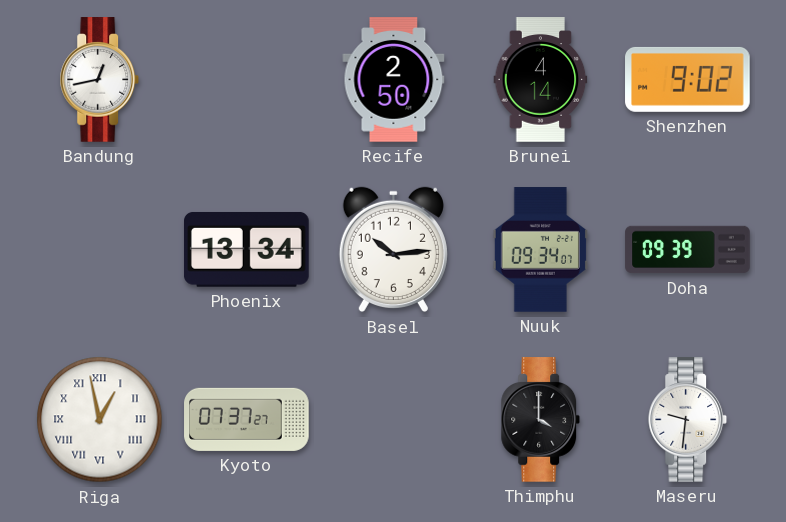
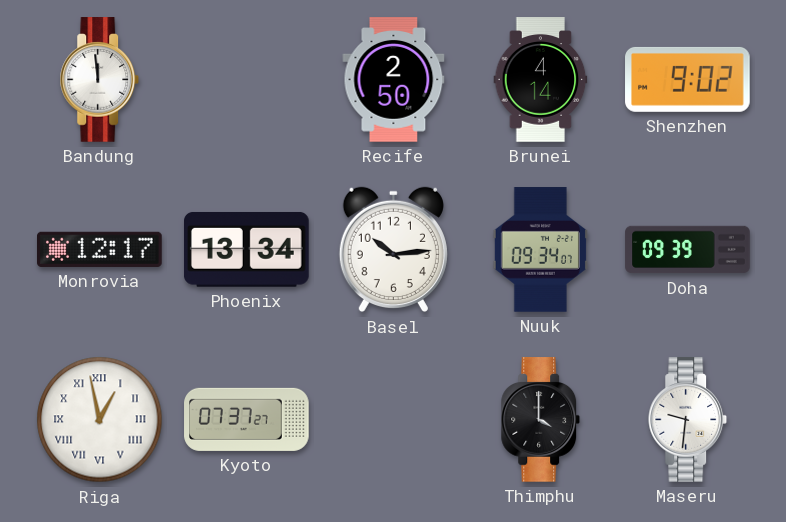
Bandung: 12:43 -> 11:59 (100, 80)
Monrovia: none -> 12:17 (100, 249)
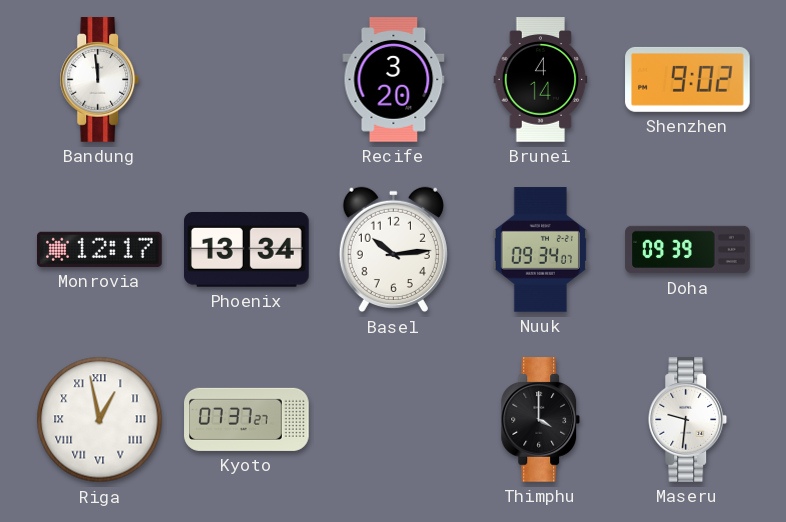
Recife: 2:50 -> 3:20 (394, 80)
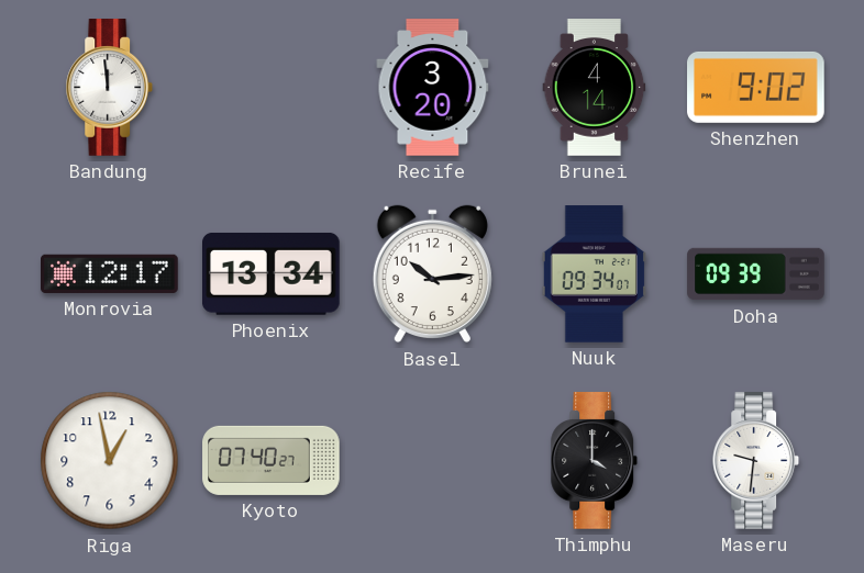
Riga numerals: Roman -> Arabic (110, 461)
Kyoto: 07:37 -> 07:40 (272, 460)
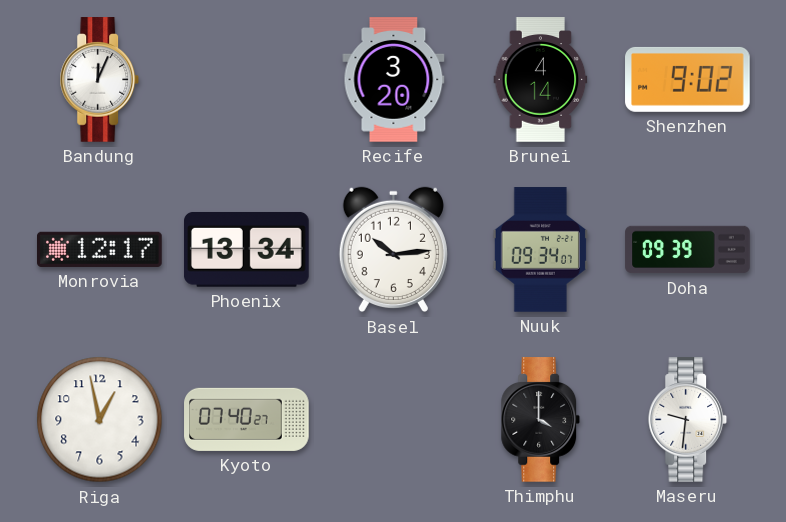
Bandung: 11:59 -> 12:04 (100, 80)
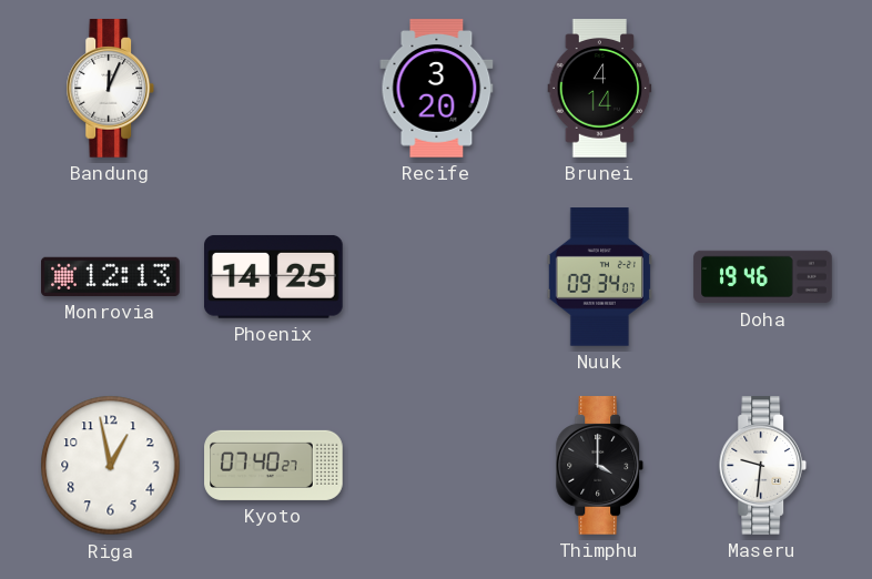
Shenzhen: 9:02 -> none (688, 79)
Monrovia: 12:17 -> 12:13 (111, 276)
Phoenix: 13:34 -> 14:25 (274, 276)
Basel: 10:14 -> none (393, 250)
Doha: 09:39 -> 19:46 (763, 277)
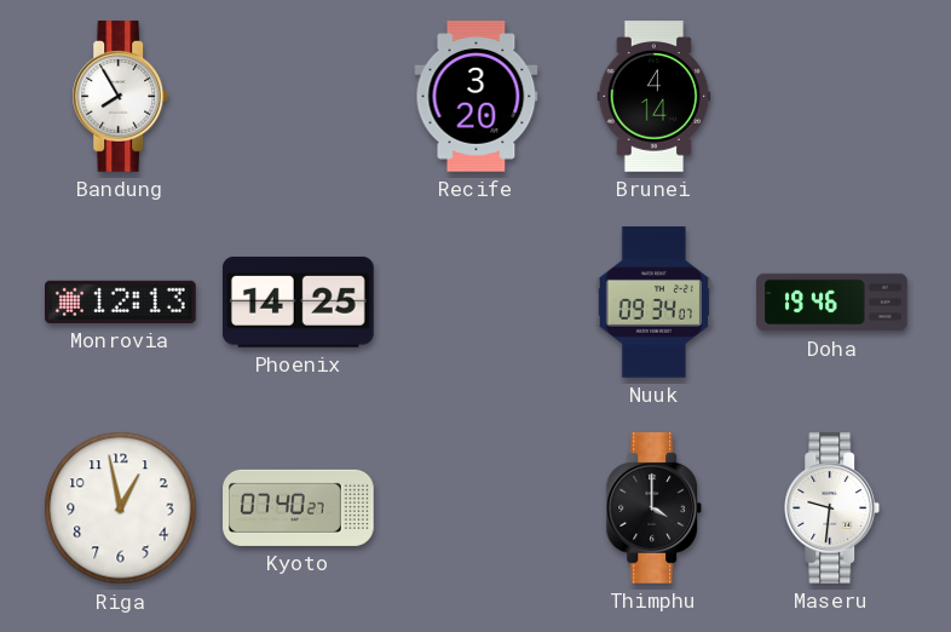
Bandung: 12:04 -> 7:55 (121, 97)
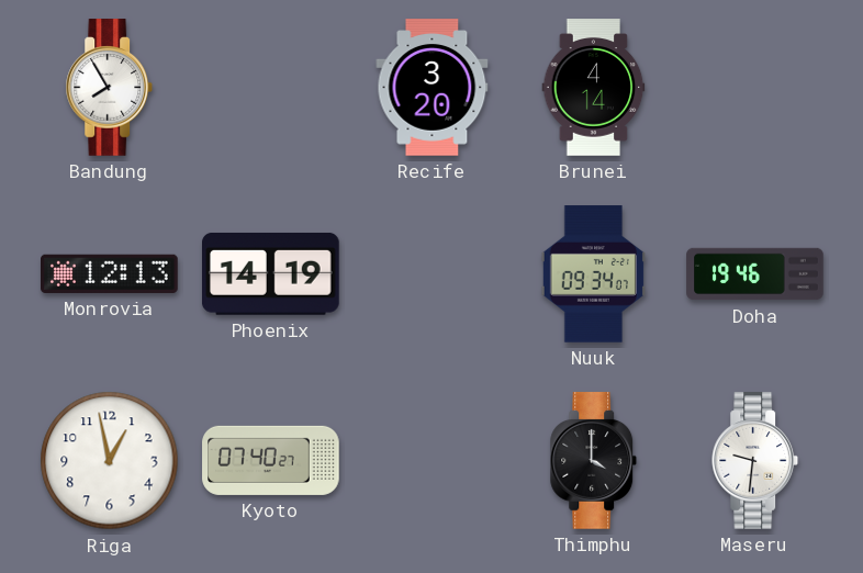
Phoenix: 14:25 -> 14:19 (271, 273)
